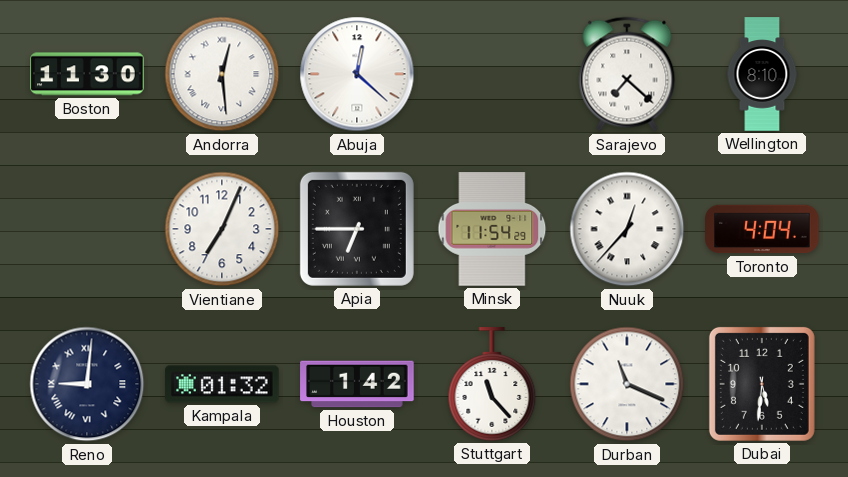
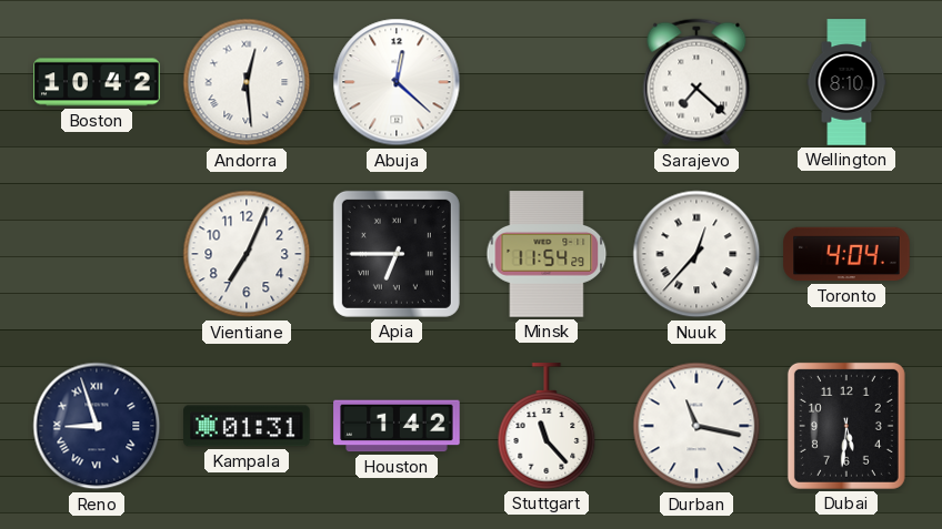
Boston: 11:30 -> 10:42 (97, 82)
Reno: 9:01 -> 8:57 (97, 426)
Kampala: 01:32 -> 01:31 (247, 426)
Durban: 11:19 -> 11:17 (697, 426)
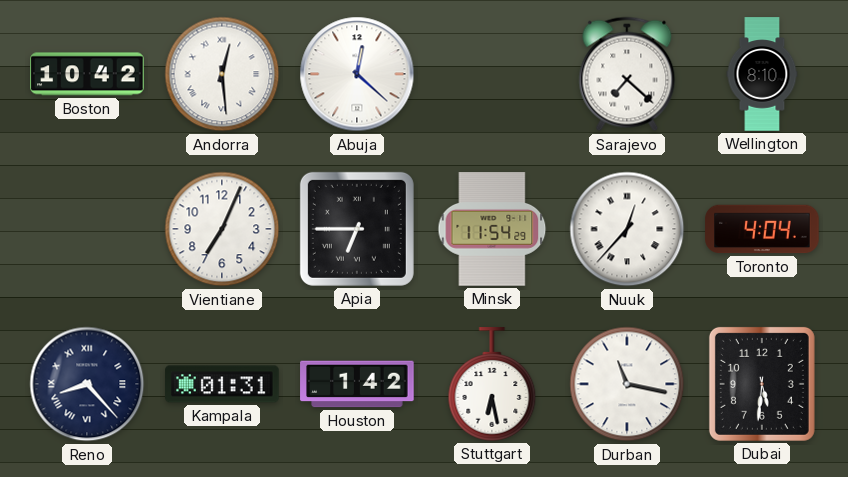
Reno: 8:57 -> 8:23 (87, 384)
Stuttgart: 11:23 -> 6:28 (492, 384)
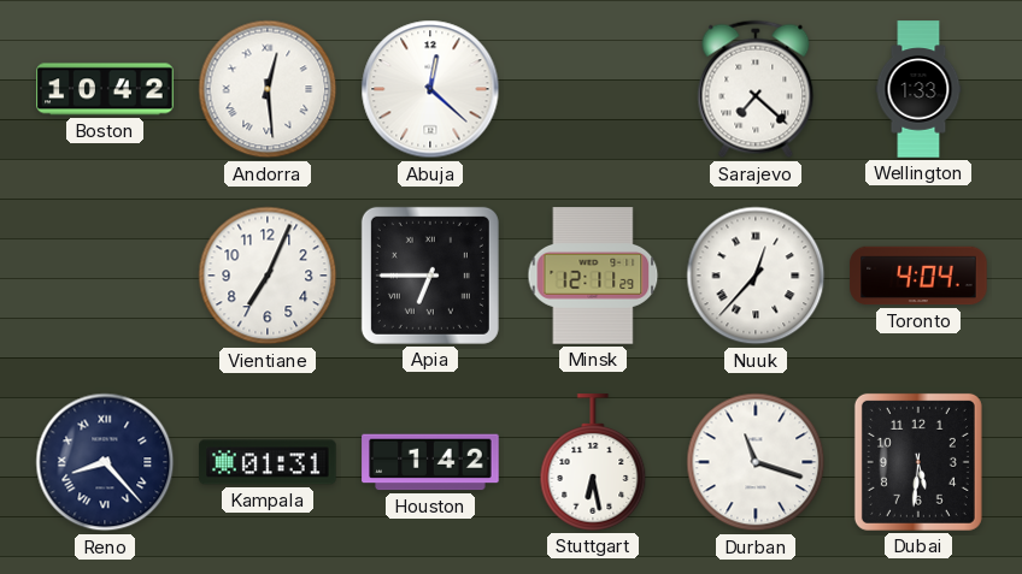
Wellington: 8:10 -> 1:33 (918, 89)
Minsk: 11:54 -> 12:11 (593, 276)
Durban: 11:17 -> 11:18 (756, 462)
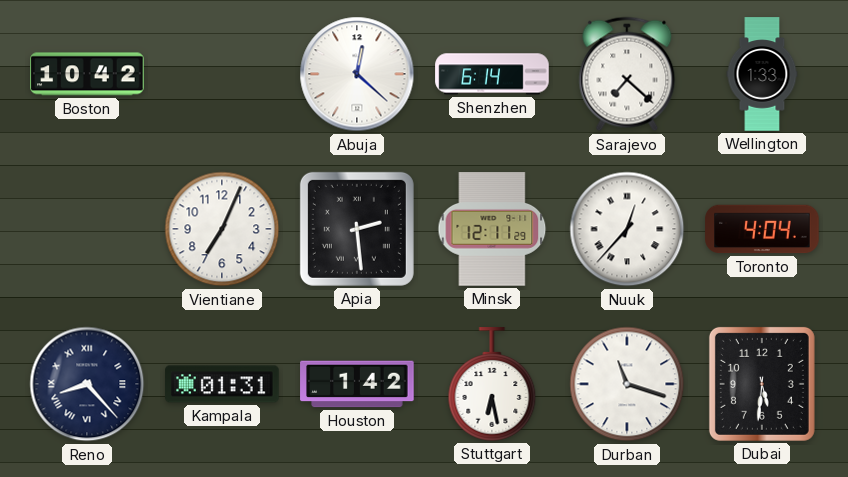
Andorra: 12:29 -> none (268, 89)
Shenzhen: none -> 6:14 (492, 74)
Apia: 6:45 -> 2:29 (357, 229)
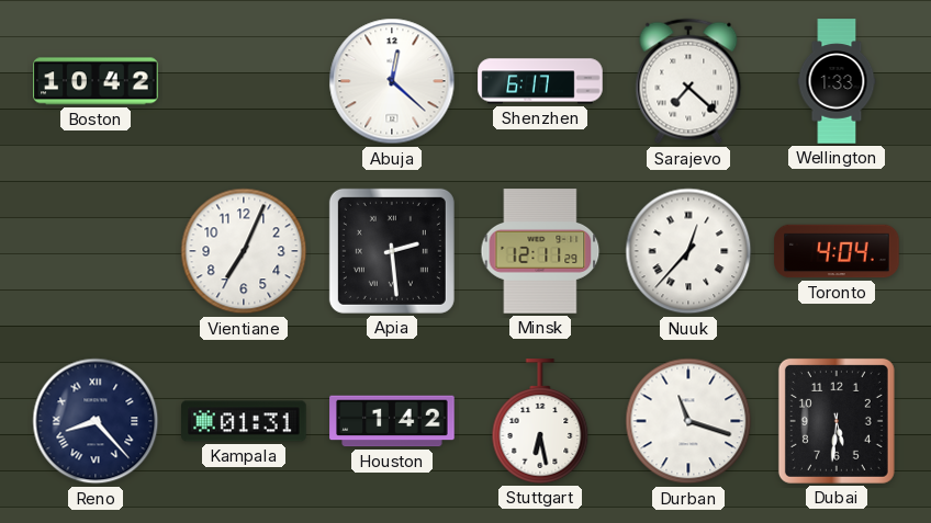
Shenzhen: 6:14 -> 6:17 (540, 81)
